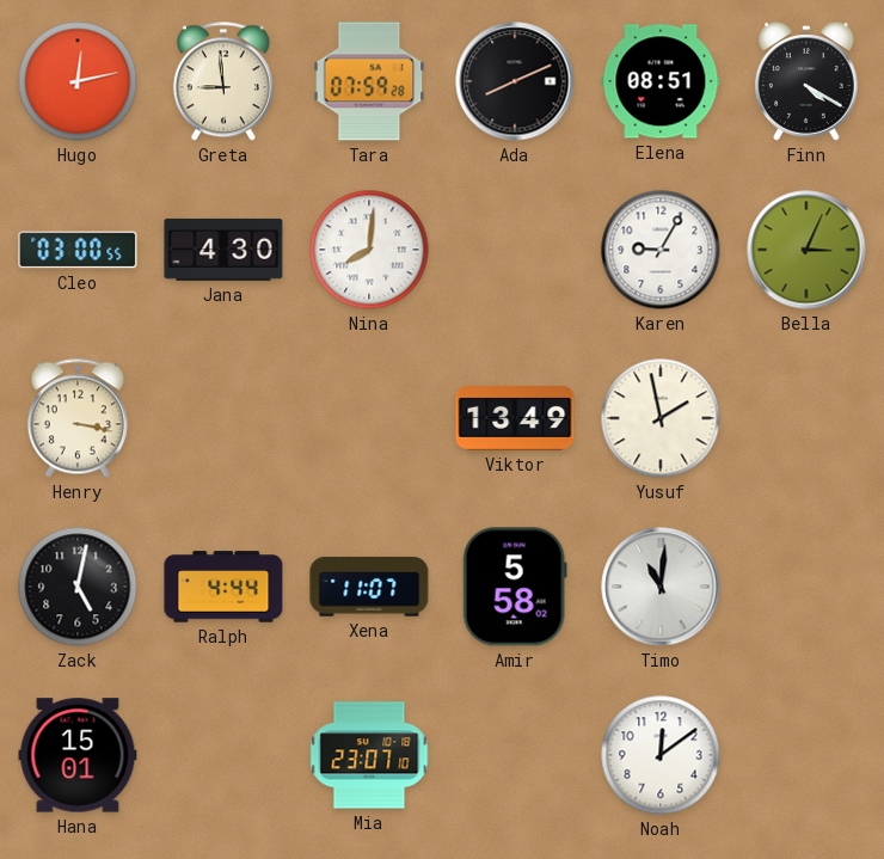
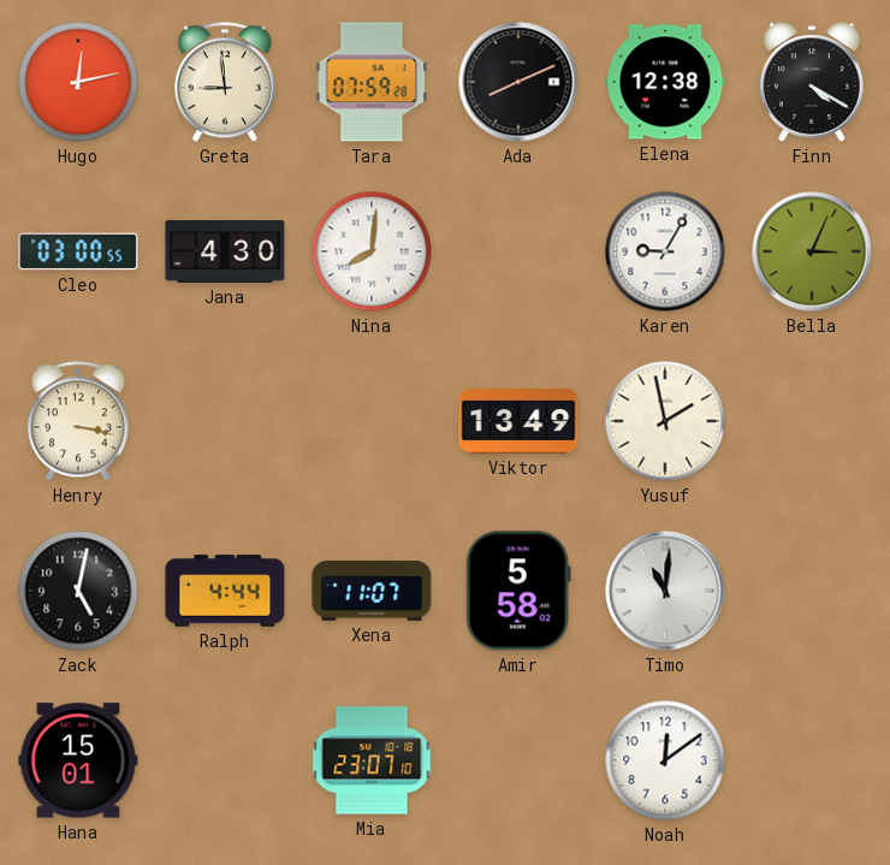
Elena: 08:51 -> 12:38 (665, 82)
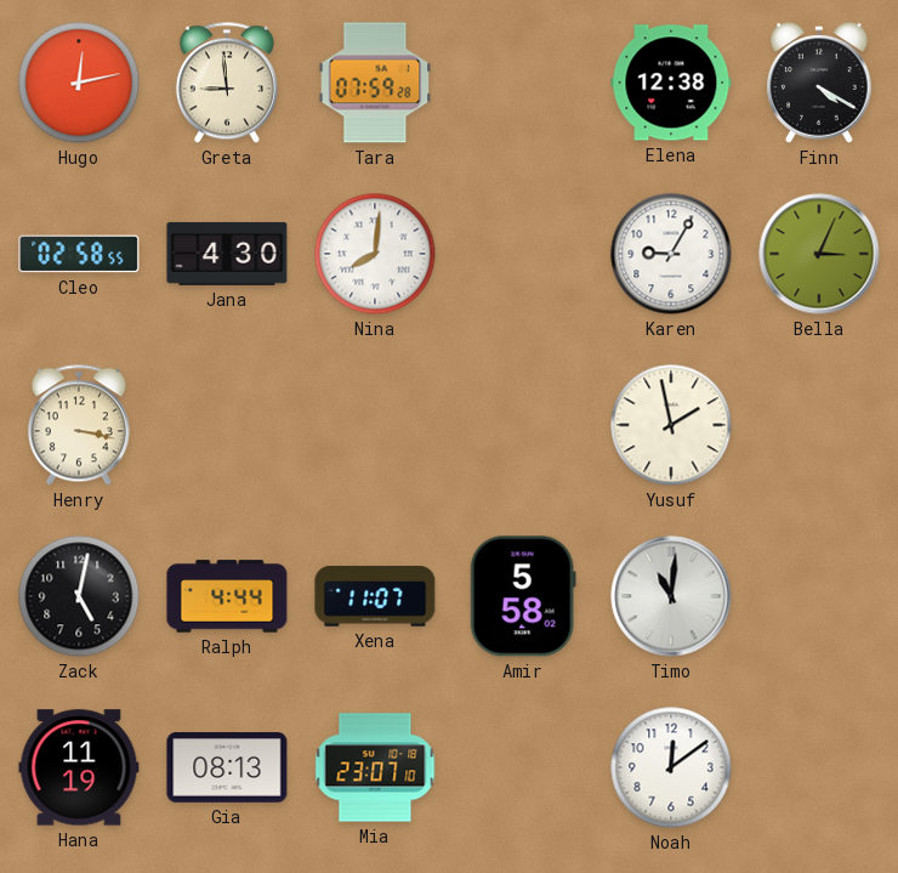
Ada: 8:11 -> none (518, 82)
Cleo: 03:00 -> 02:58 (79, 254)
Viktor: 13:49 -> none (518, 421)
Hana: 15:01 -> 11:19 (79, 767)
Gia: none -> 08:13 (227, 767)
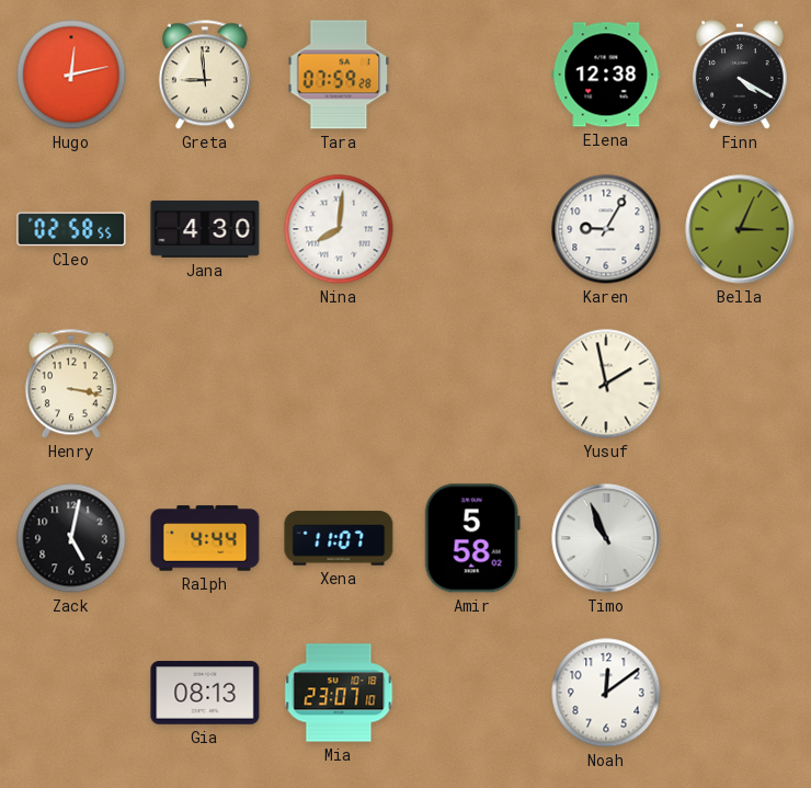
Timo: 11:01 -> 10:56 (606, 538)
Hana: 11:19 -> none (79, 767)
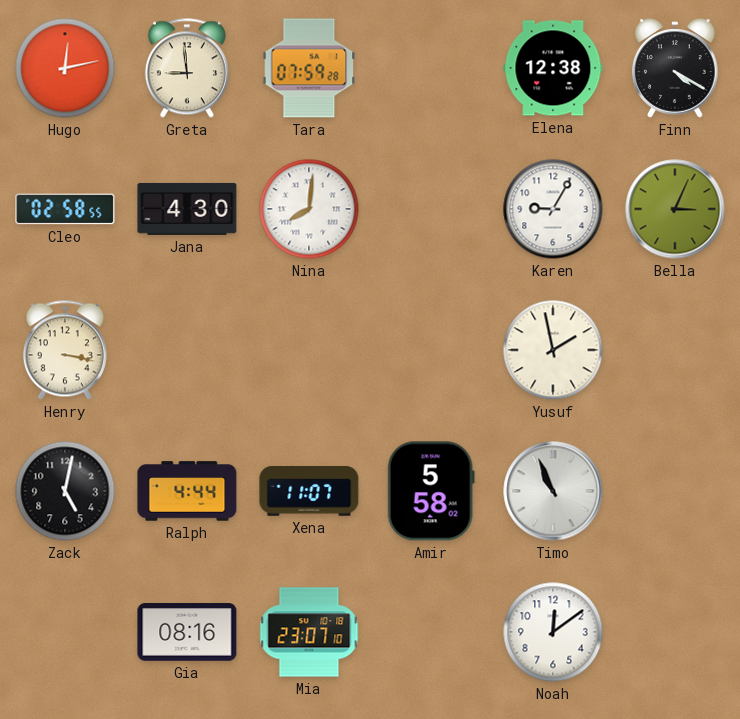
Gia: 08:13 -> 08:16 (187, 632)
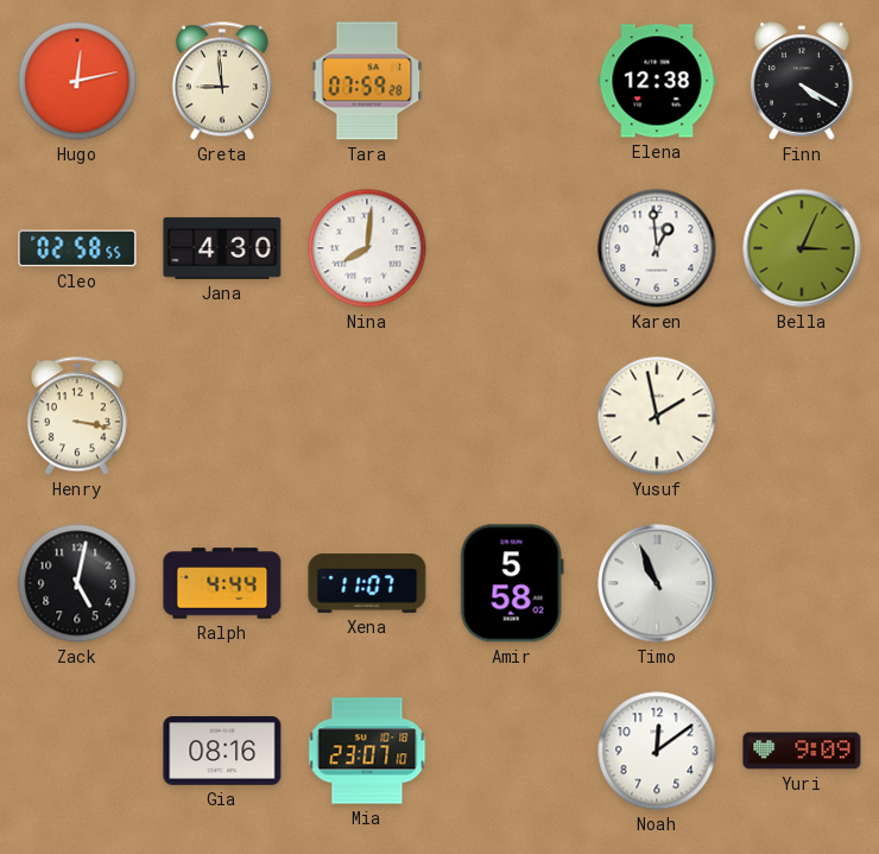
Karen: 9:05 -> 12:59 (657, 248)
Yuri: none -> 9:09 (802, 751)
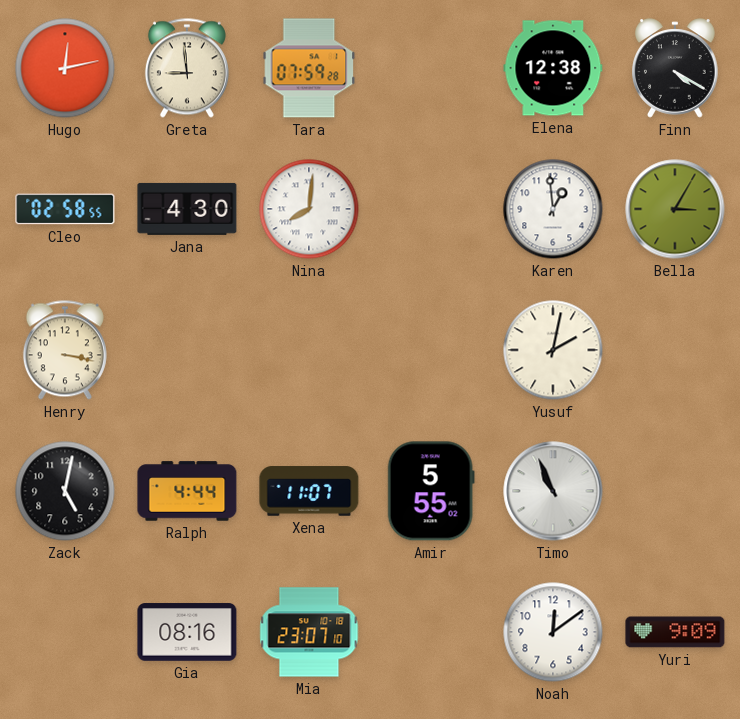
Bella: 3:04 -> 3:05 (675, 209)
Yusuf: 1:58 -> 2:02 (553, 350)
Amir: 5:58 -> 5:55 (431, 491)
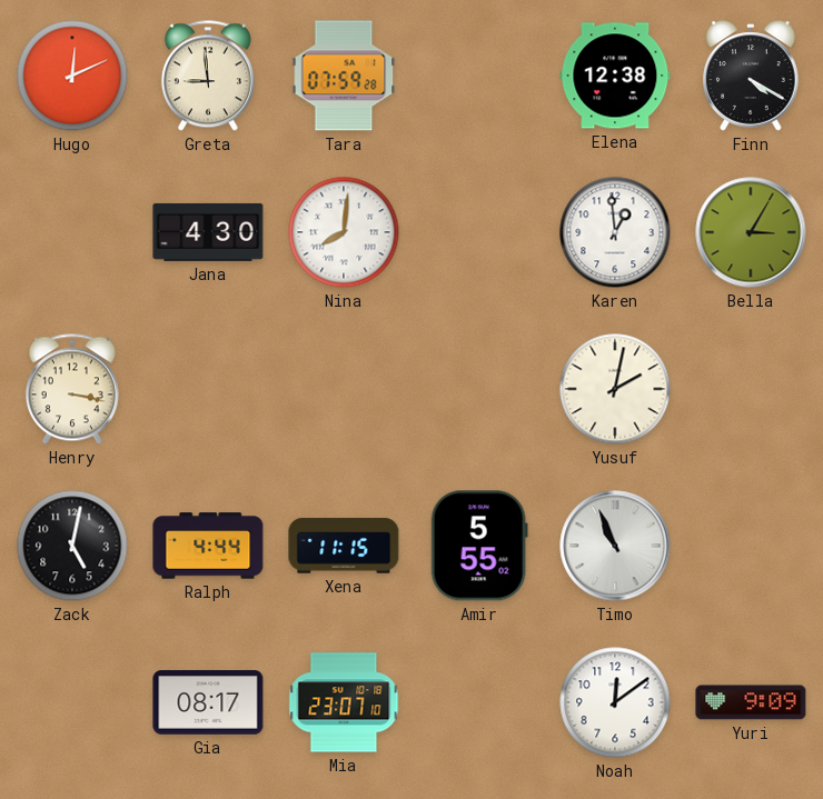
Hugo: 12:13 -> 12:11 (72, 76)
Cleo: 02:58 -> none (65, 209)
Xena: 11:07 -> 11:15 (344, 546)
Gia: 08:16 -> 08:17 (208, 702)
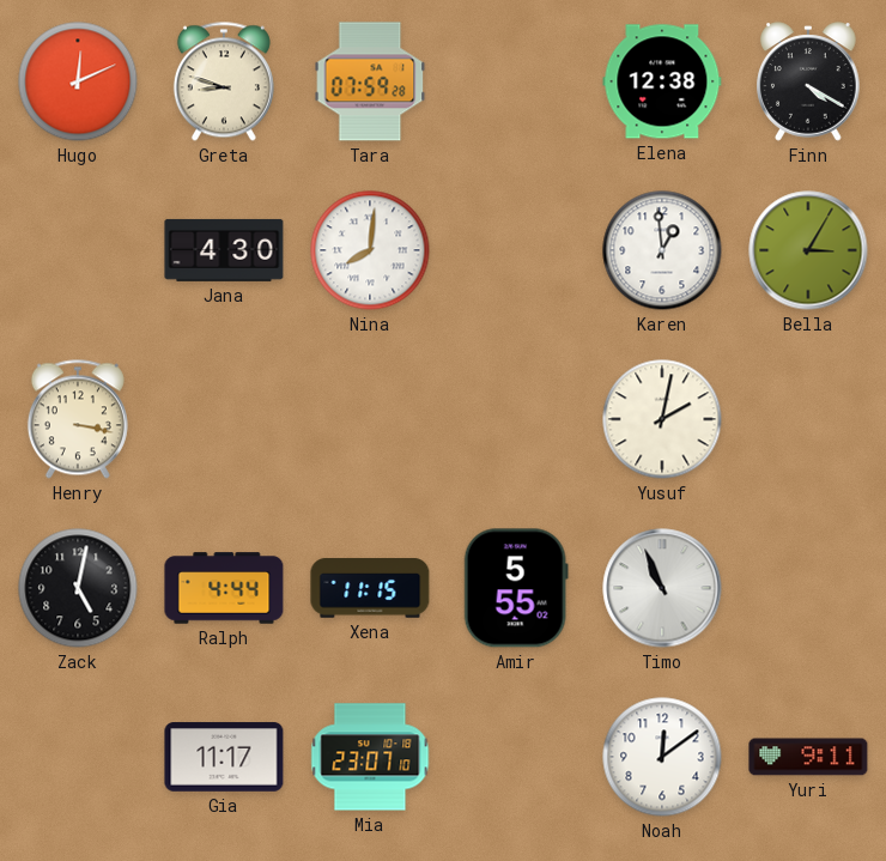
Greta: 8:59 -> 8:48 (224, 81)
Gia: 08:17 -> 11:17 (224, 757)
Yuri: 9:09 -> 9:11 (808, 757)
